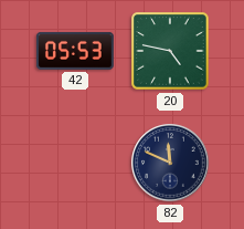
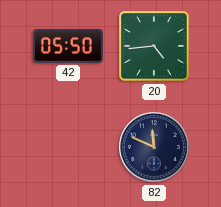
42: 05:53 -> 05:50 (68, 46)
20: 4:47 -> 4:44 (154, 46)
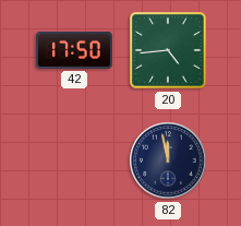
42: 05:50 -> 17:50 (74, 50)
82: 11:49 -> 11:58 (168, 160)
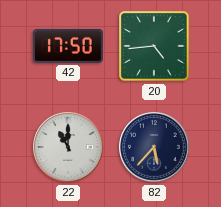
22: none -> 11:00 (68, 147)
82: 11:58 -> 5:37 (154, 147)
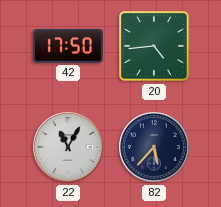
22: 11:00 -> 11:05 (68, 147)
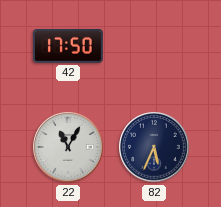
20: 4:44 -> none (154, 46)
82: 5:37 -> 5:34 (154, 147)
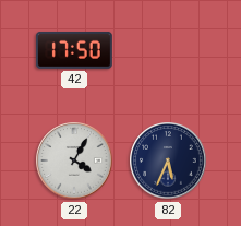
22: 11:05 -> 4:05 (74, 160)
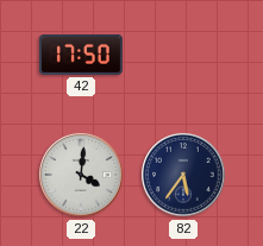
22: 4:05 -> 4:01 (81, 175)
82: 5:34 -> 5:36 (183, 175)
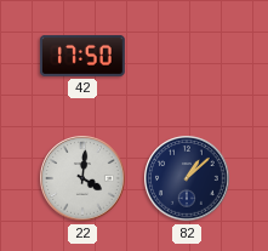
82: 5:36 -> 1:08 (187, 178)
